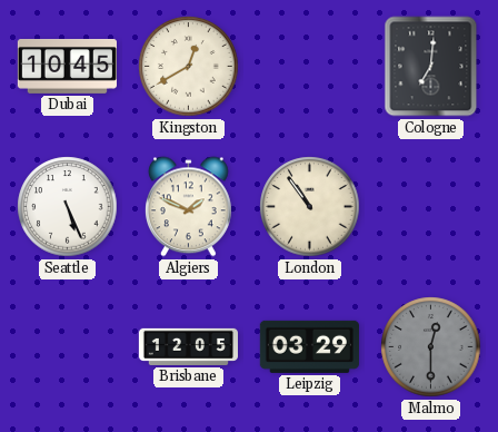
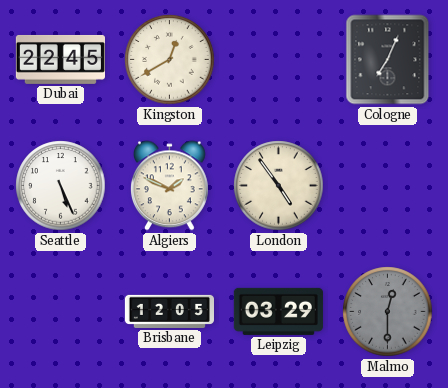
Dubai: 10:45 -> 22:45 (60, 59)
Cologne: 7:01 -> 7:04 (388, 60)
London: 10:54 -> 4:54 (279, 186)
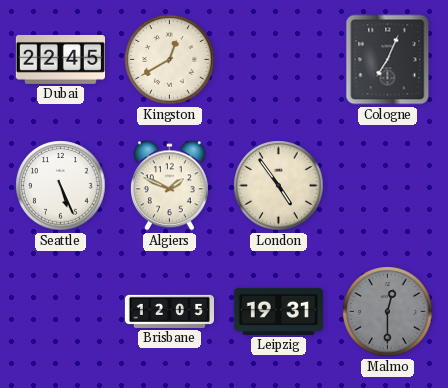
Leipzig: 03:29 -> 19:31 (278, 311)
